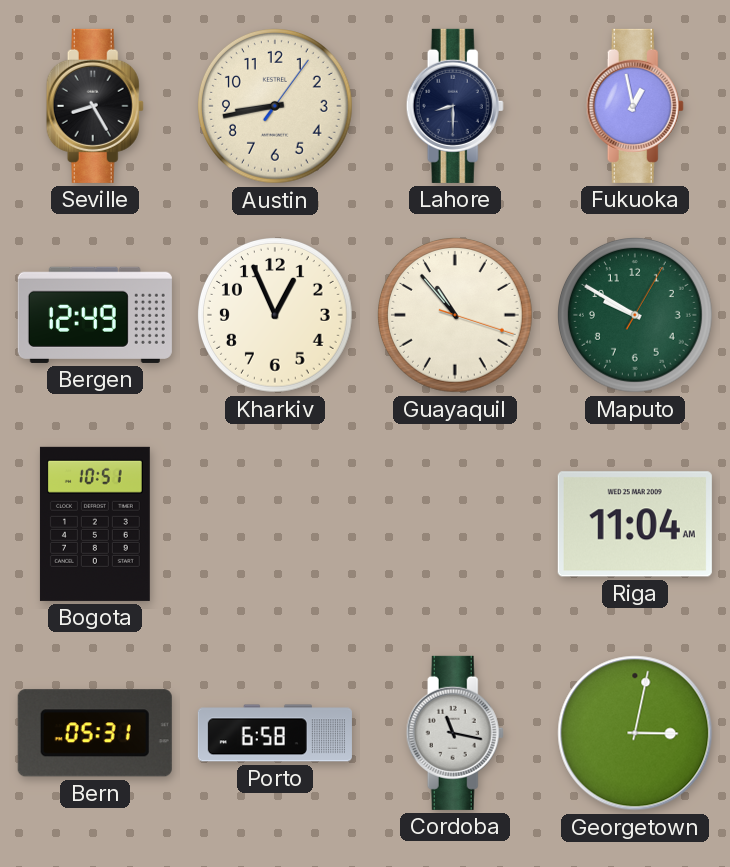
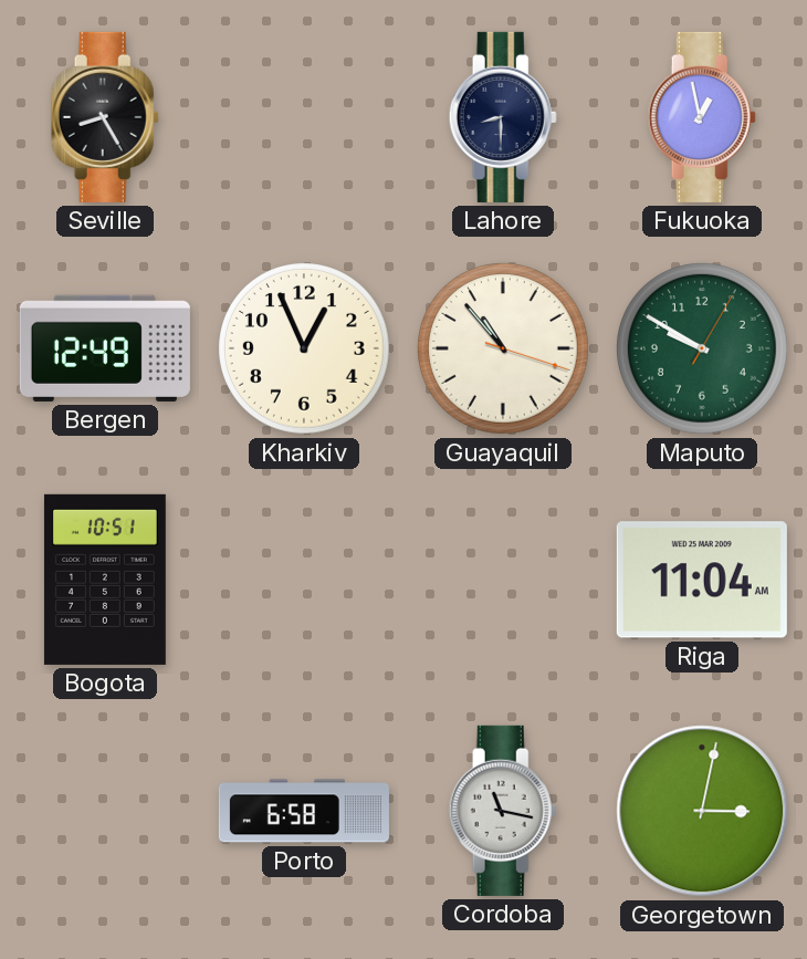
Austin: 8:43 -> none (276, 107)
Bern: 05:31 -> none (95, 733)
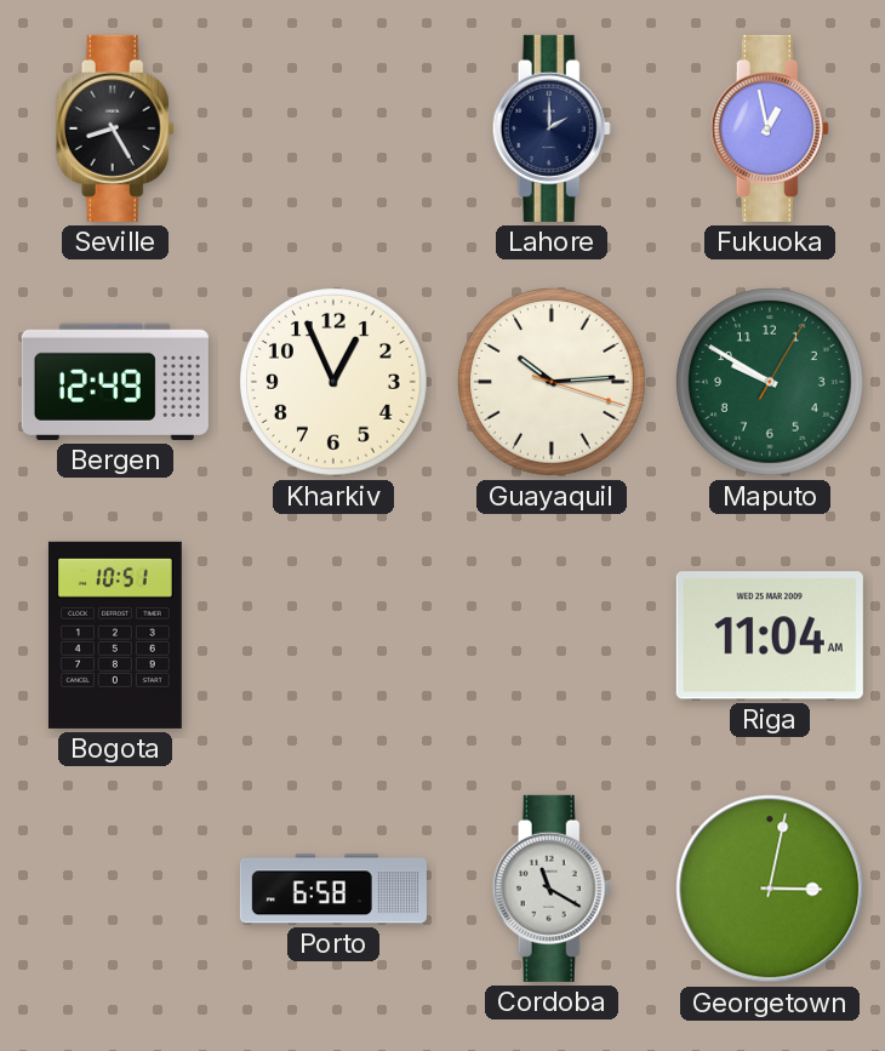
Lahore: 8:30 -> 2:00 (552, 128)
Guayaquil: 10:53 -> 10:14 (553, 383)
Cordoba: 11:17 -> 11:20 (552, 889)
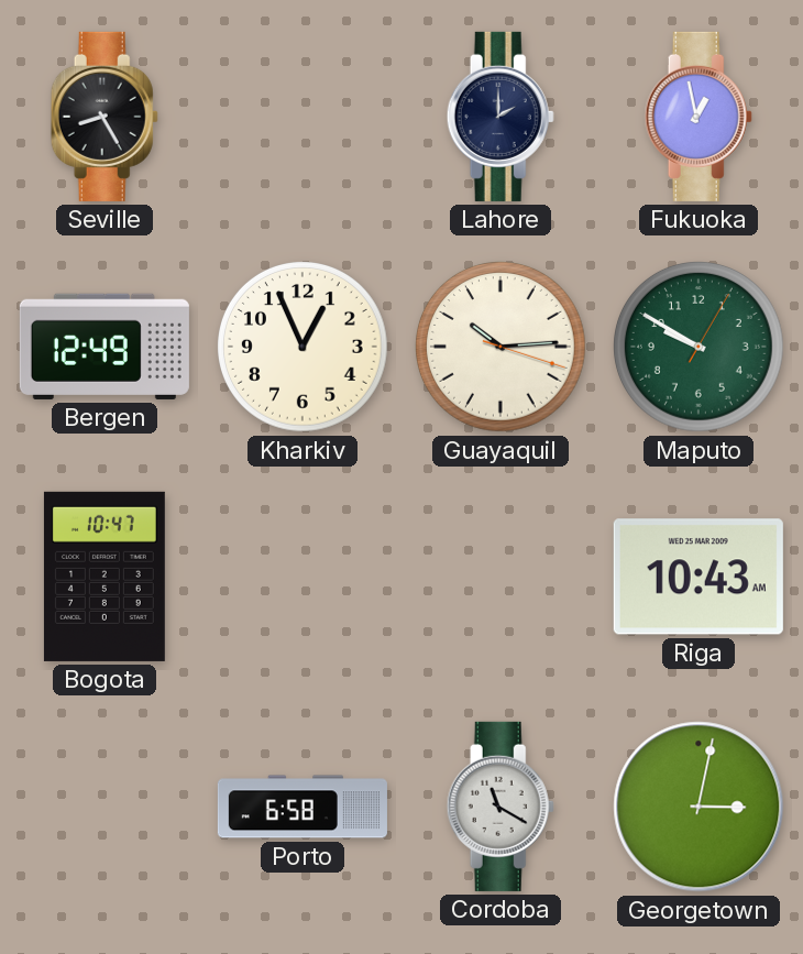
Bogota: 10:51 -> 10:47 (105, 577)
Riga: 11:04 -> 10:43 (698, 577)
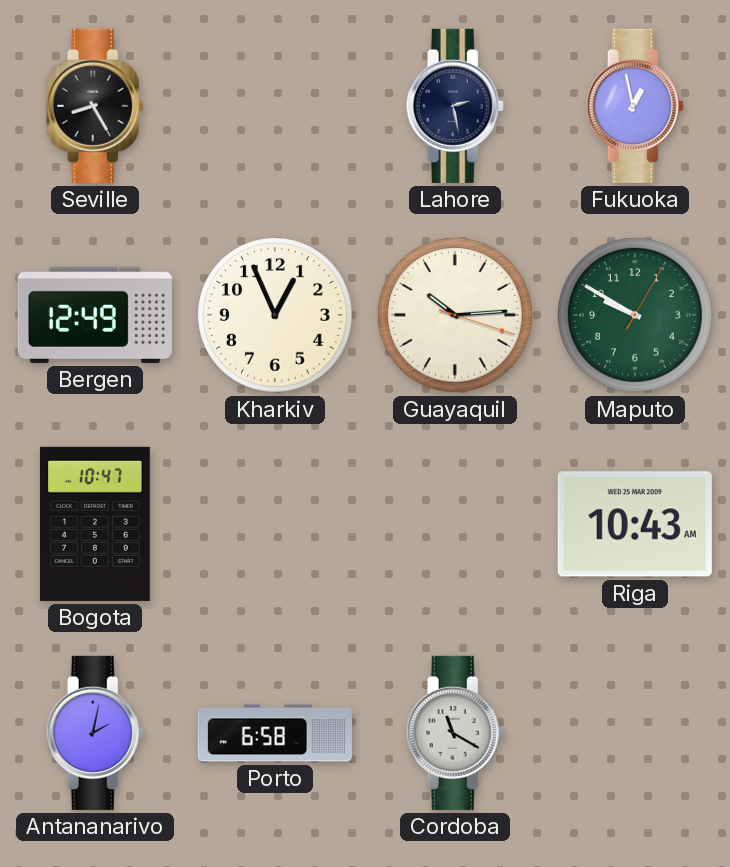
Lahore: 2:00 -> 2:28 (455, 106)
Antananarivo: none -> 2:02 (95, 733)
Georgetown: 3:02 -> none (698, 807)
